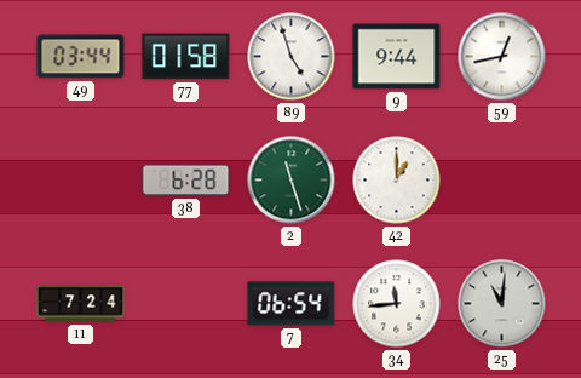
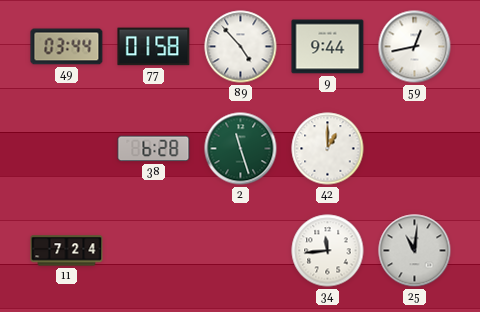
89: 4:57 -> 4:53 (241, 47)
7: 06:54 -> none (292, 304)
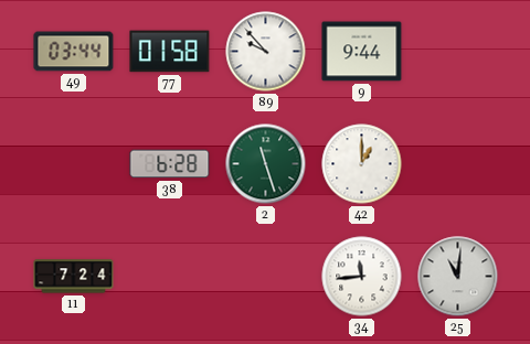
89: 4:53 -> 9:53 (266, 52)
59: 12:43 -> none (415, 47)
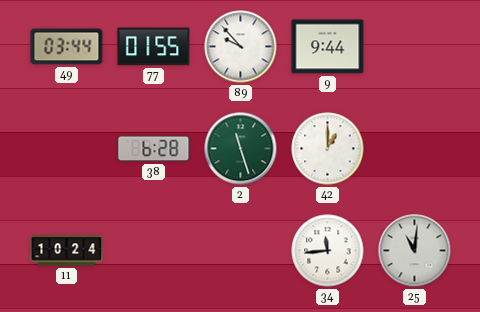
77: 01:58 -> 01:55 (154, 47)
11: 7:24 -> 10:24 (67, 251)
